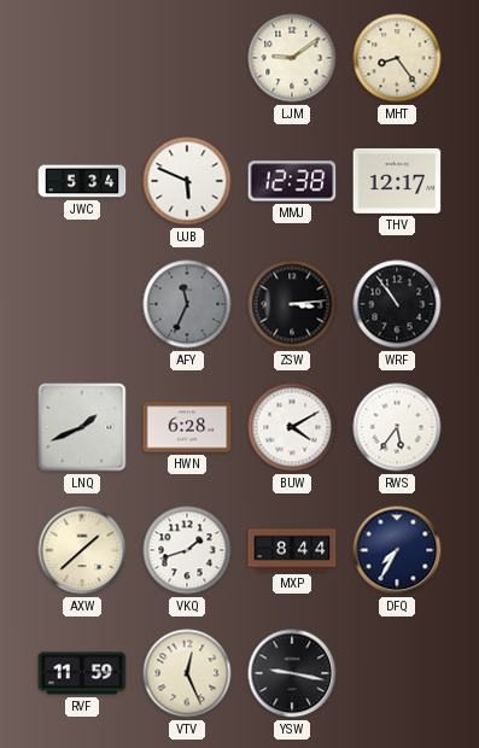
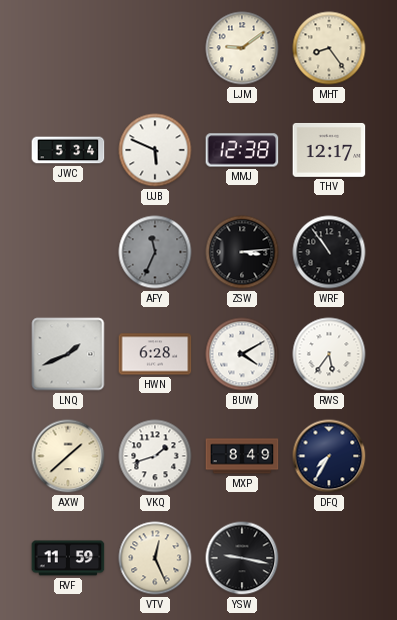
MXP: 8:44 -> 8:49 (242, 456)
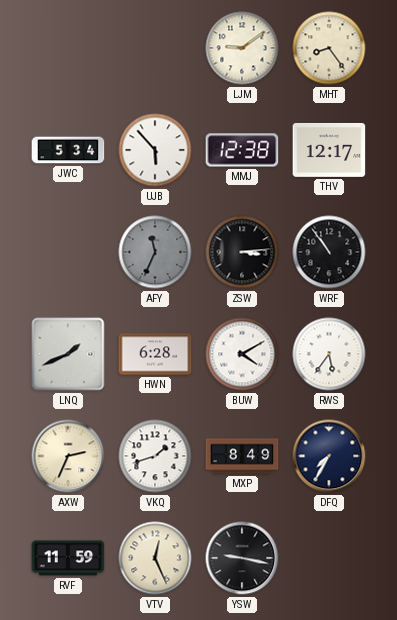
UJB: 5:49 -> 5:53 (155, 150)
AXW: 1:38 -> 2:34 (68, 456)
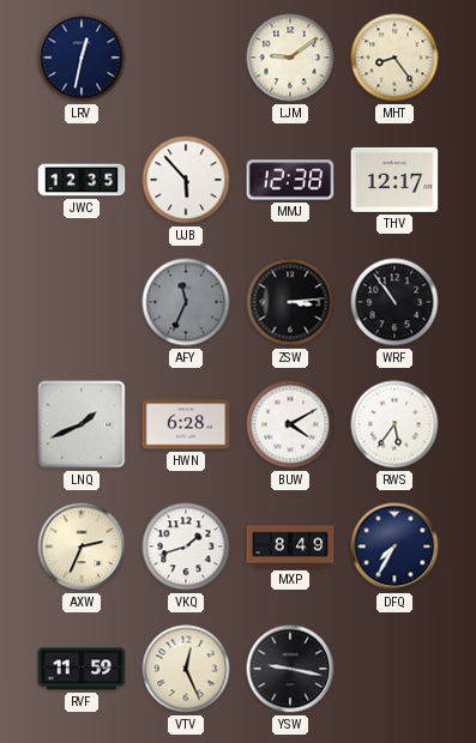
LRV: none -> 12:32 (82, 58)
JWC: 5:34 -> 12:35 (82, 180)
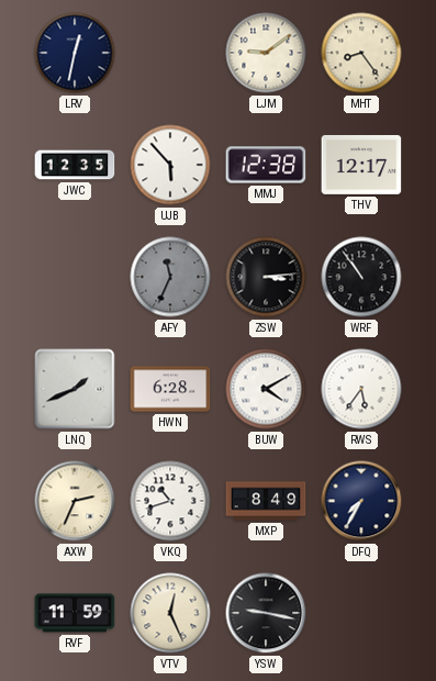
VKQ: 1:42 -> 10:42 (170, 501)
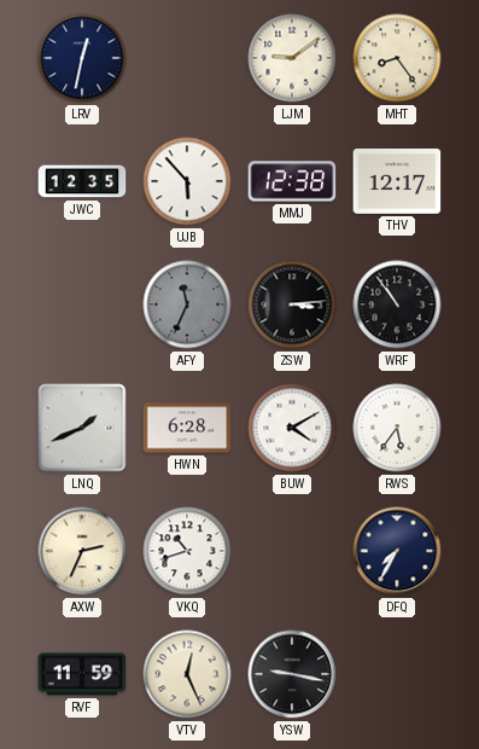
MXP: 8:49 -> none (266, 501)
